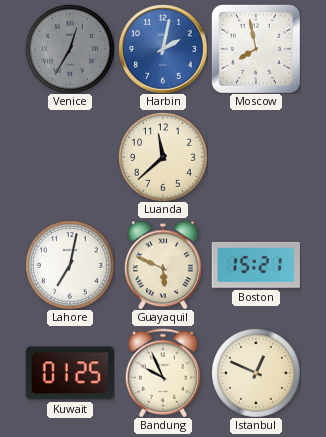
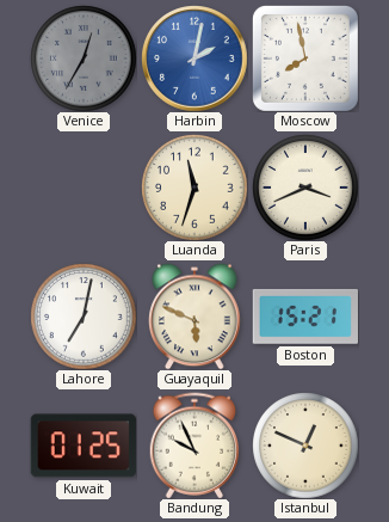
Luanda: 11:38 -> 11:33 (194, 188)
Paris: none -> 3:41 (305, 188)
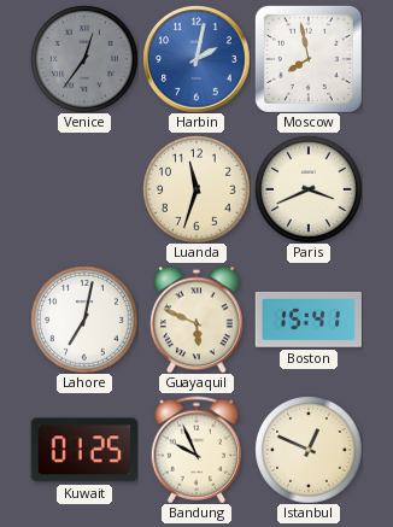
Venice: 12:35 -> 12:36 (84, 59)
Boston: 15:21 -> 15:41 (309, 320)
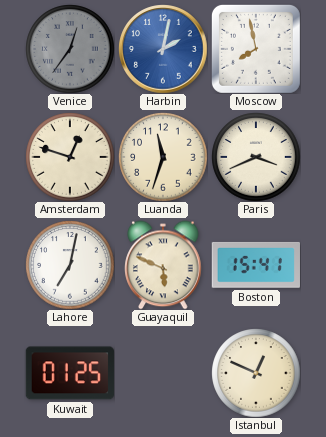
Amsterdam: none -> 12:48 (70, 157)
Bandung: 9:56 -> none (196, 450)
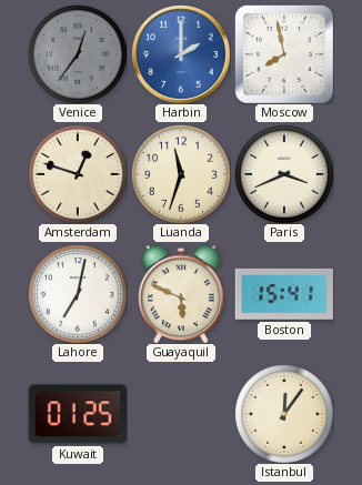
Harbin: 2:02 -> 2:00 (181, 54)
Istanbul: 12:49 -> 12:06 (284, 414)
